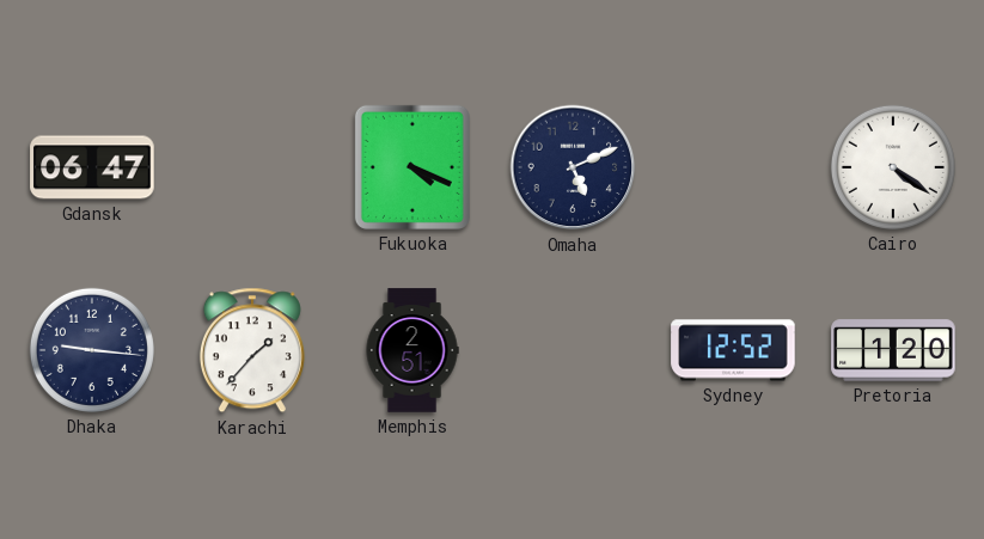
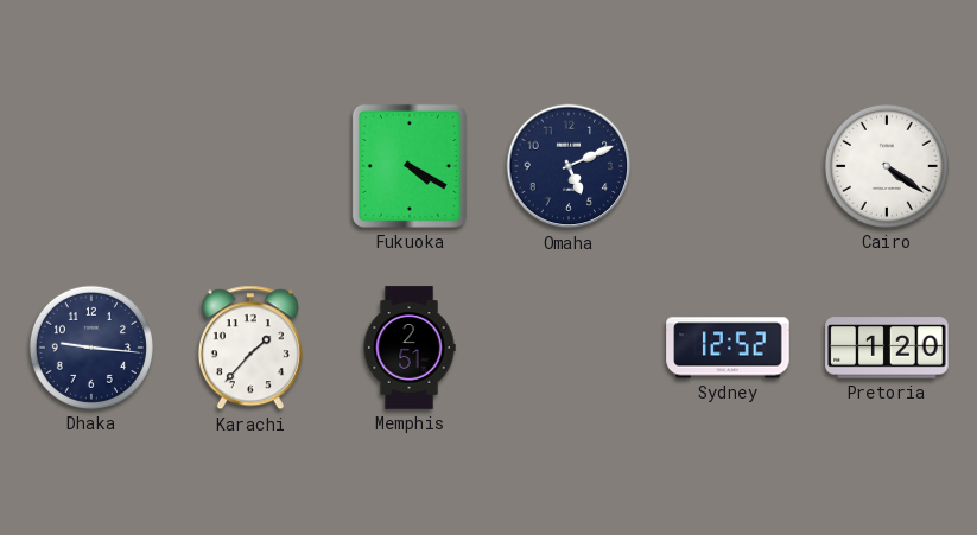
Gdansk: 06:47 -> none (92, 167)
Fukuoka: 4:19 -> 4:20 (410, 166)
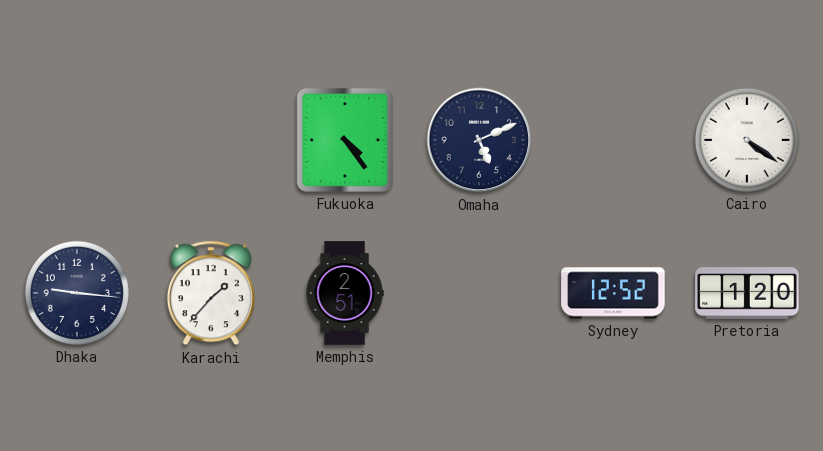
Fukuoka: 4:20 -> 4:24 (345, 140)
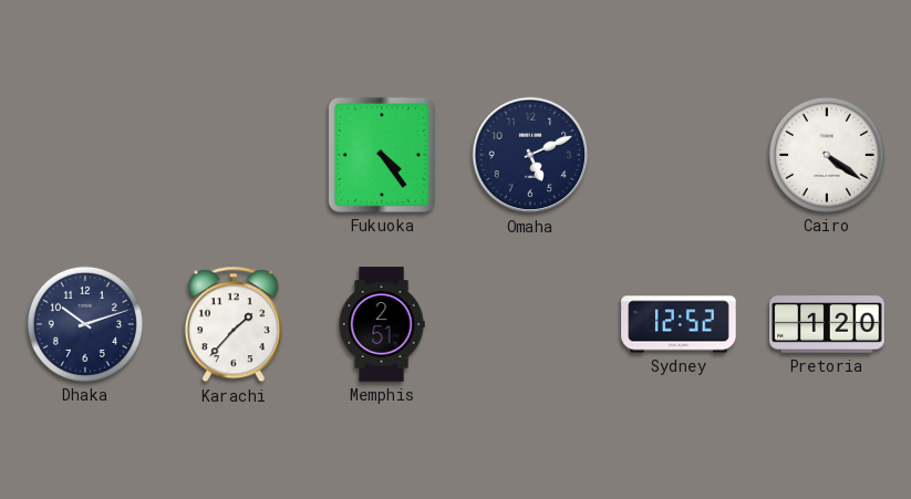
Dhaka: 9:16 -> 10:12 (85, 324)
